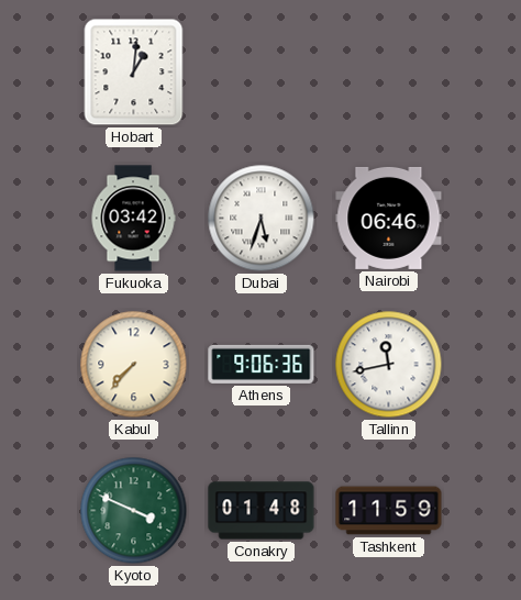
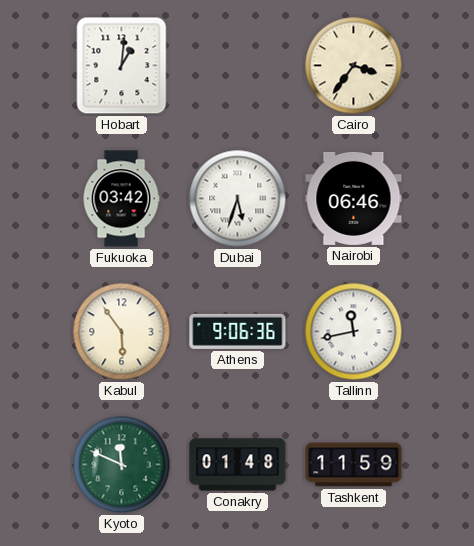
Cairo: none -> 3:36 (354, 66)
Kabul: 7:37 -> 5:54 (122, 332)
Kyoto: 3:49 -> 11:49 (122, 465)
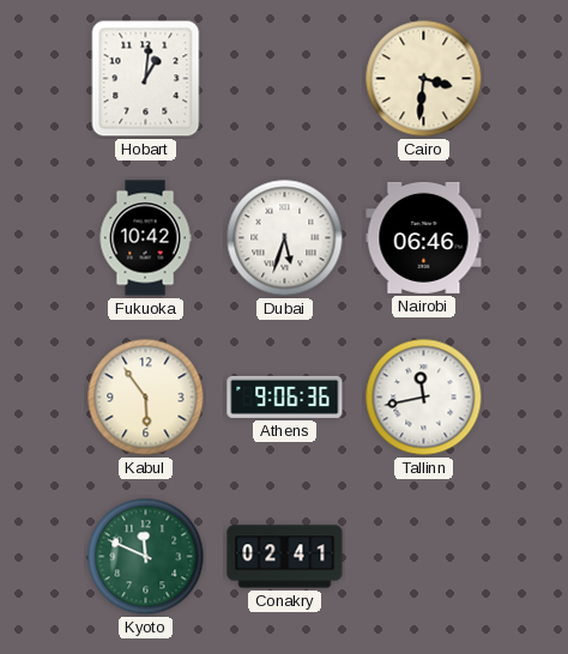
Cairo: 3:36 -> 3:31 (424, 79)
Fukuoka: 03:42 -> 10:42 (145, 238)
Conakry: 01:48 -> 02:41 (285, 557)
Tashkent: 11:59 -> none (354, 465)
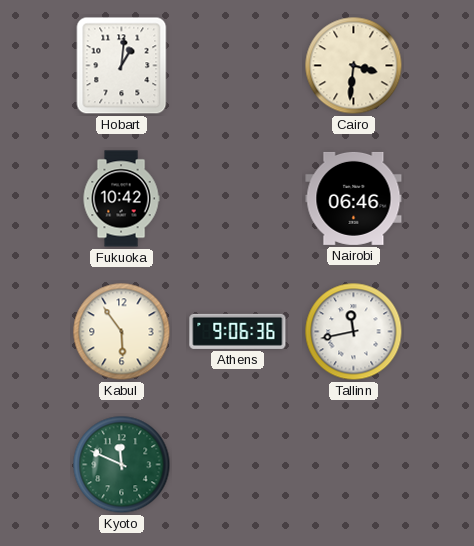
Dubai: 5:33 -> none (285, 238)
Conakry: 02:41 -> none (285, 557)
